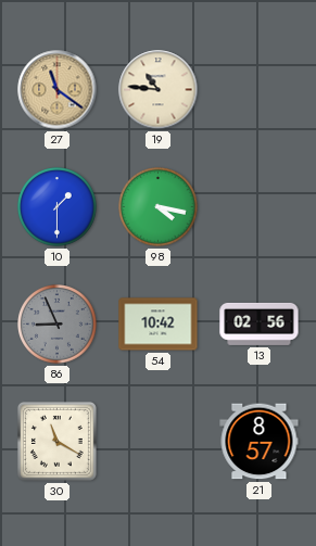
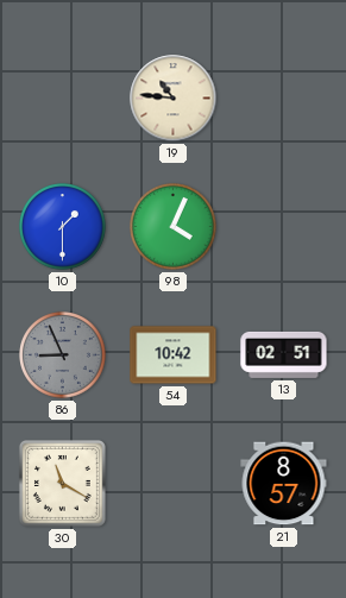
27: 11:21 -> none (58, 90)
98: 4:17 -> 4:04 (174, 227)
13: 02:56 -> 02:51 (284, 354)
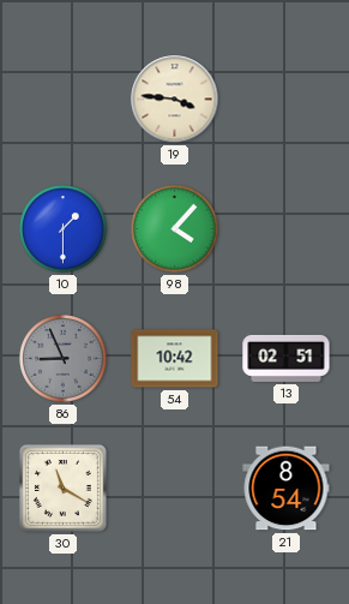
19: 10:46 -> 3:46 (175, 100)
98: 4:04 -> 4:07 (175, 229)
21: 8:57 -> 8:54 (287, 489)
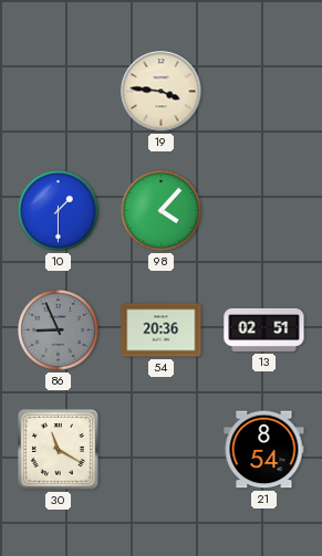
54: 10:42 -> 20:36 (162, 331)
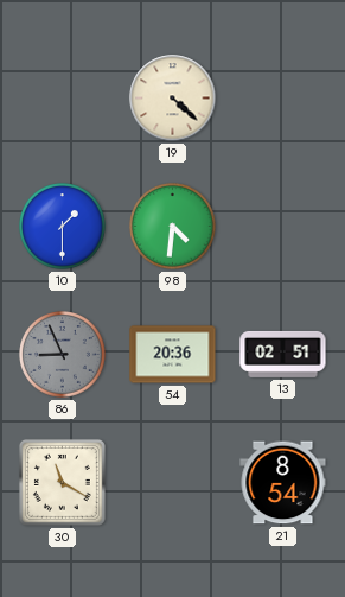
19: 3:46 -> 4:22 (173, 99)
98: 4:07 -> 4:31 (173, 227)
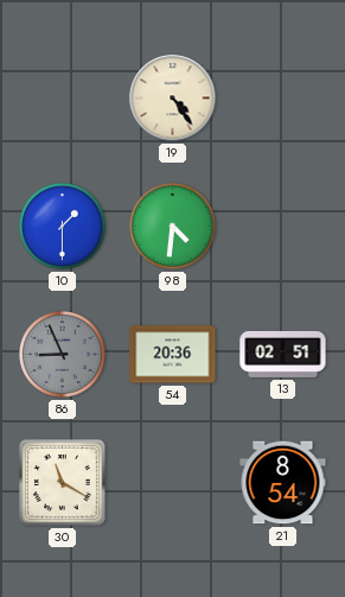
19: 4:22 -> 4:24 (173, 99)
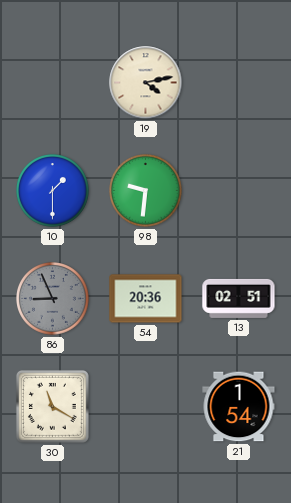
19: 4:24 -> 4:13 (146, 83)
98: 4:31 -> 9:31 (146, 191)
21: 8:54 -> 1:54 (239, 407)
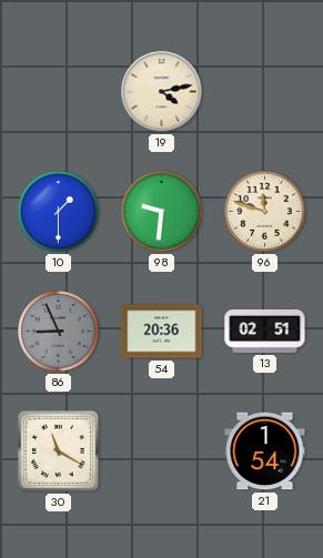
96: none -> 11:48 (265, 212)
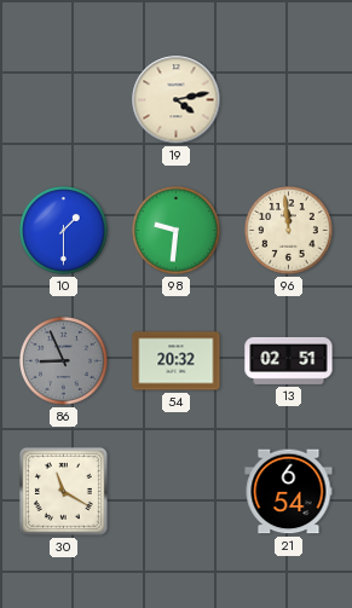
96: 11:48 -> 11:59 (289, 231)
54: 20:36 -> 20:32 (177, 361)
21: 1:54 -> 6:54 (289, 492)
